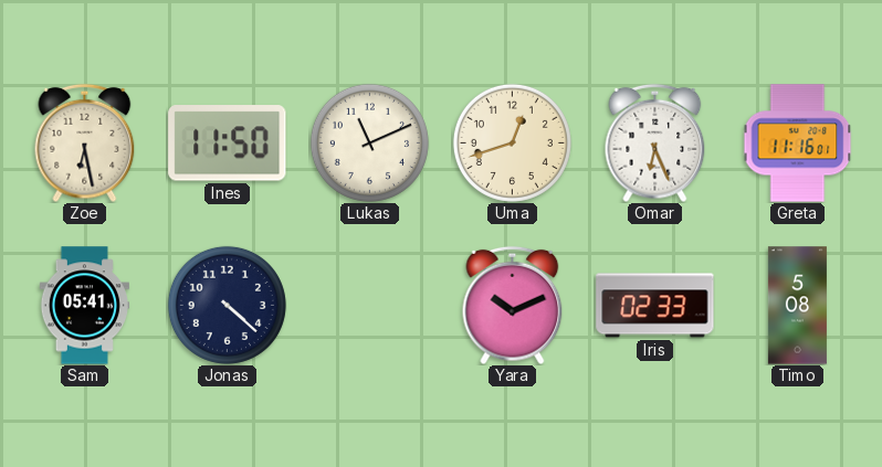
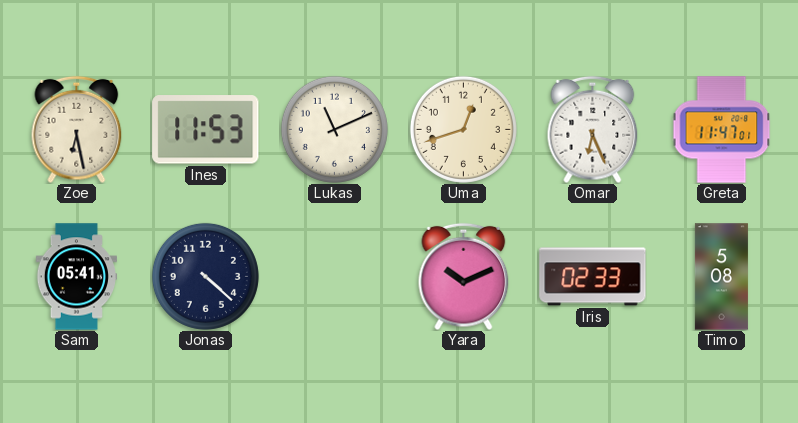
Ines: 11:50 -> 11:53 (206, 130)
Greta: 11:16 -> 11:47 (722, 130)
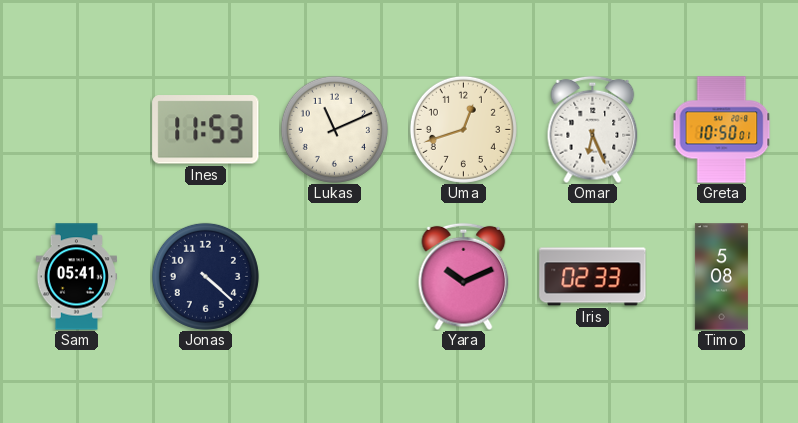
Zoe: 6:28 -> none (77, 129)
Greta: 11:47 -> 10:50 (722, 130)
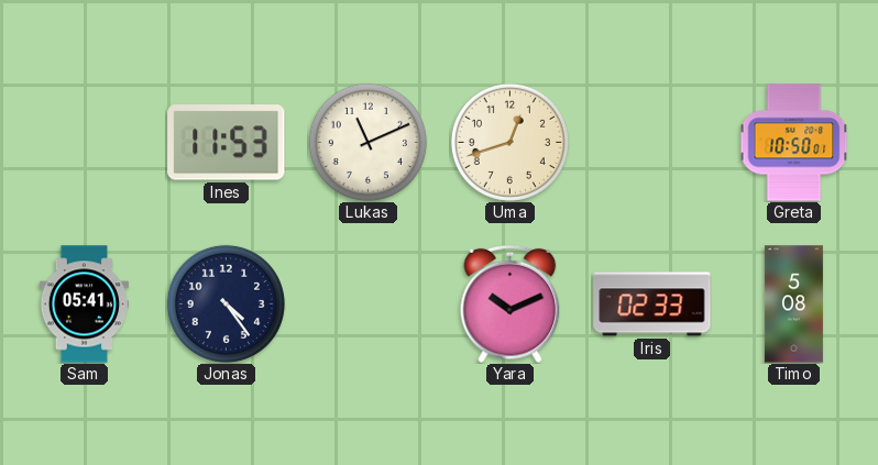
Omar: 6:26 -> none (593, 129)
Jonas: 4:22 -> 4:24 (226, 303)
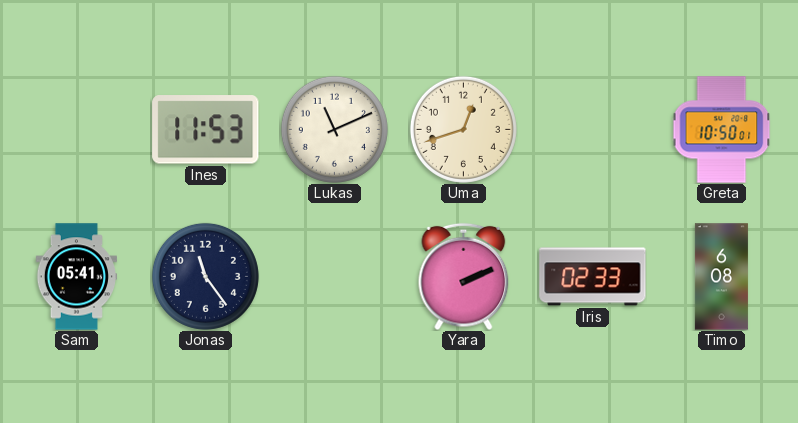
Jonas: 4:24 -> 11:24 (205, 276)
Yara: 10:11 -> 2:11 (464, 276)
Timo: 5:08 -> 6:08 (721, 277)
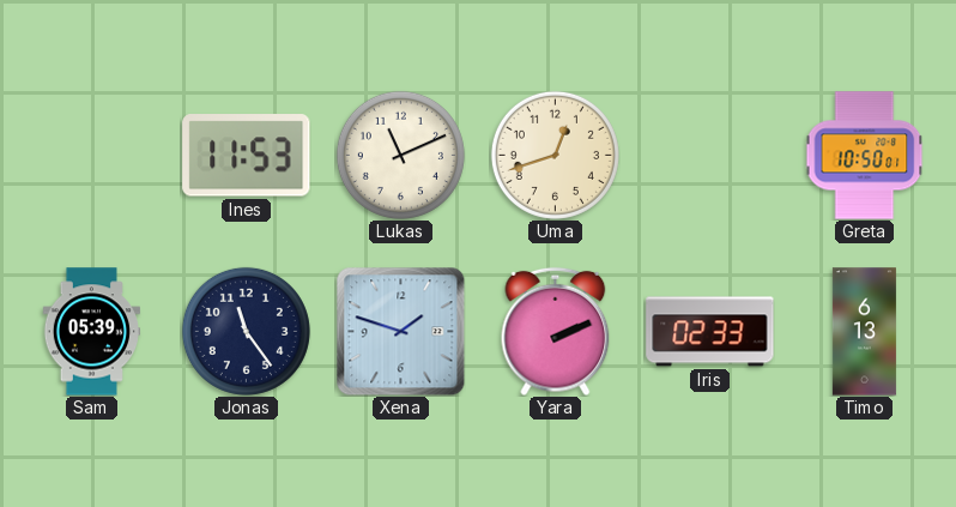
Sam: 05:41 -> 05:39 (91, 332)
Xena: none -> 1:48 (400, 331)
Timo: 6:08 -> 6:13 (864, 332)
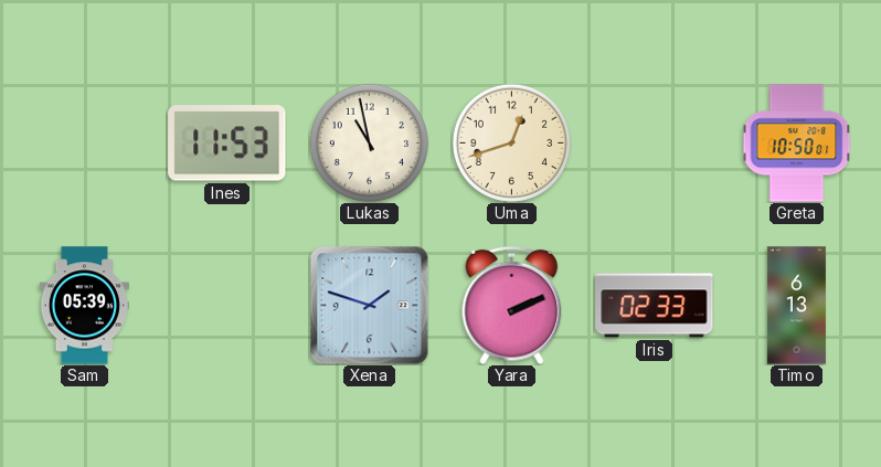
Lukas: 11:11 -> 10:58 (369, 142)
Jonas: 11:24 -> none (246, 331)
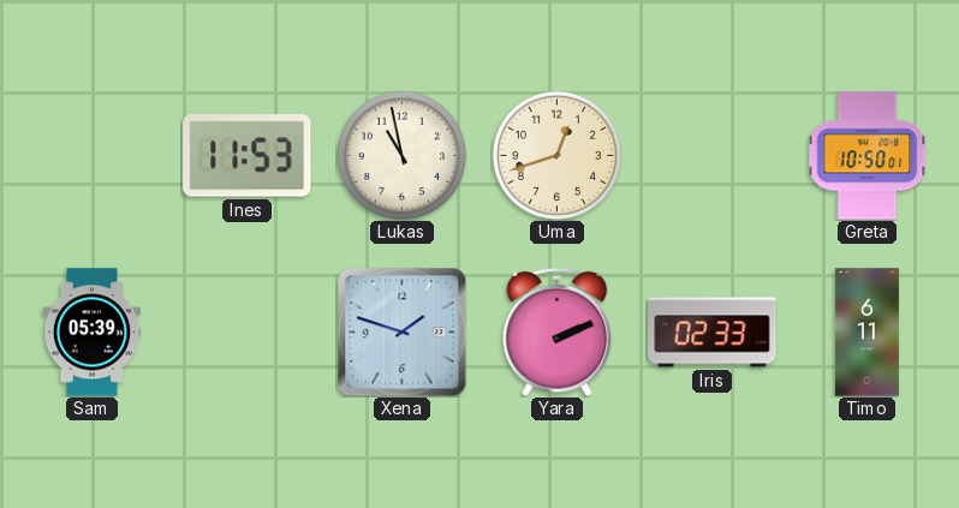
Timo: 6:13 -> 6:11 (866, 333)
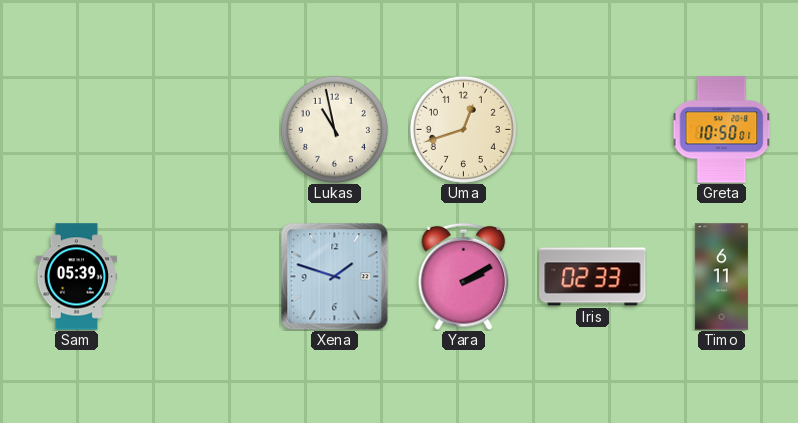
Ines: 11:53 -> none (248, 156)
Yara: 2:11 -> 2:10 (464, 276)
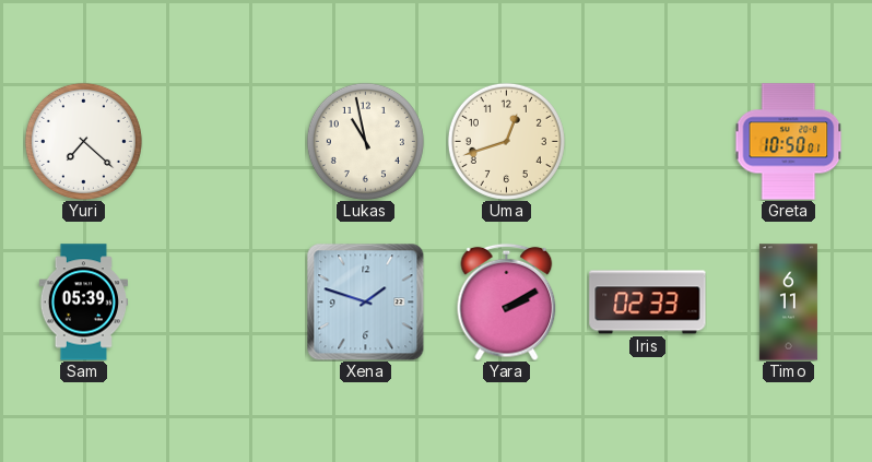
Yuri: none -> 7:22 (83, 141)
